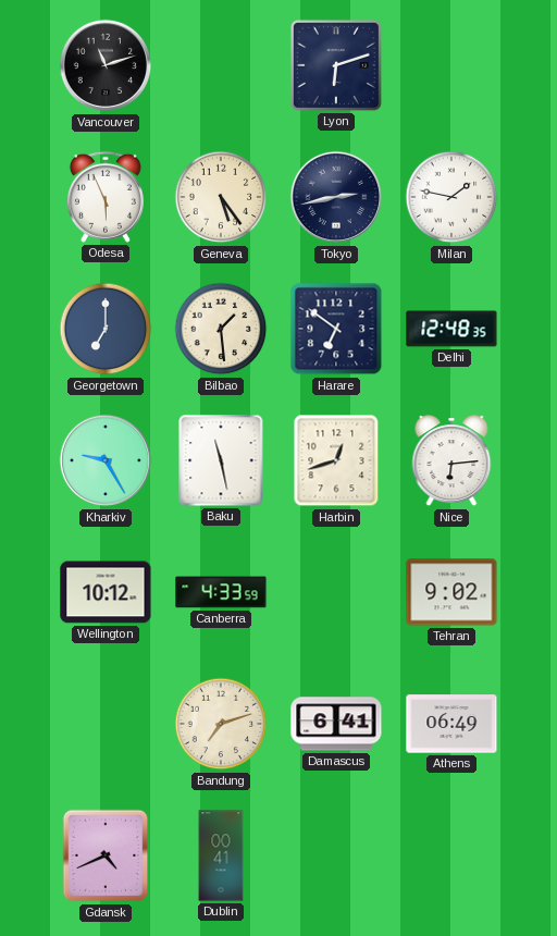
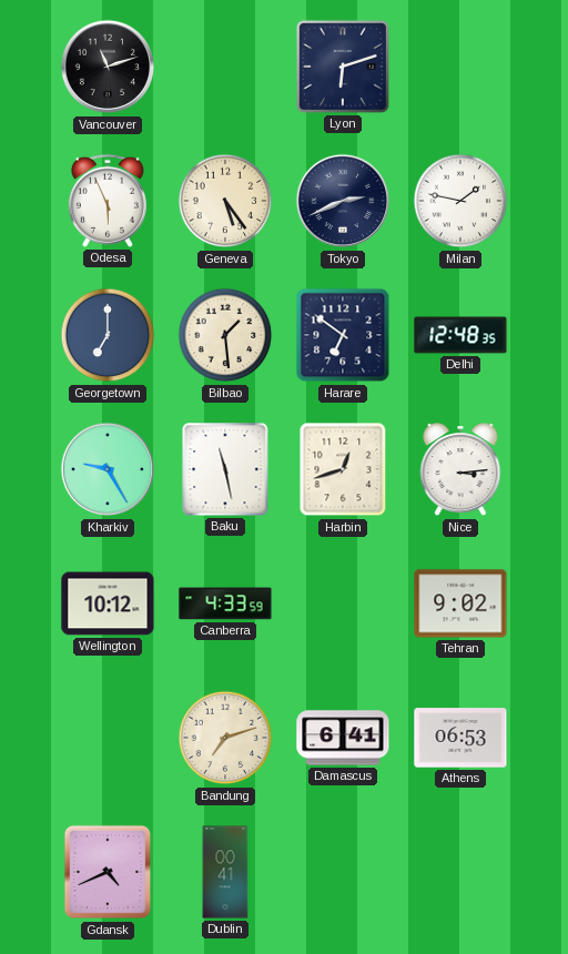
Tokyo: 2:43 -> 2:41 (343, 201)
Nice: 6:14 -> 3:14 (460, 470)
Athens: 06:49 -> 06:53 (460, 738)
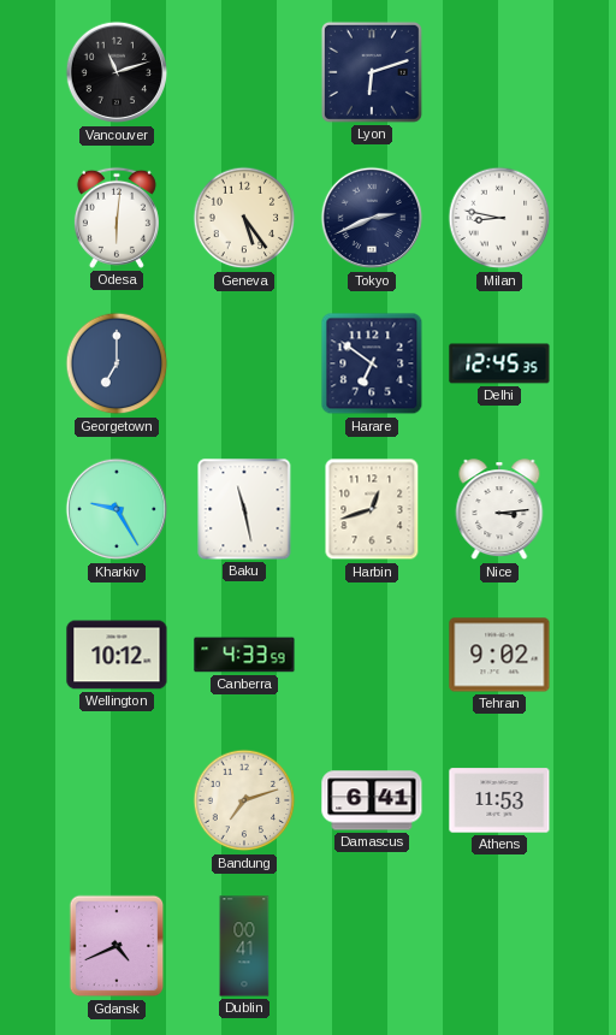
Odesa: 5:56 -> 6:01 (117, 218)
Milan: 1:47 -> 8:47 (499, 218)
Bilbao: 1:29 -> none (225, 335)
Delhi: 12:48 -> 12:45 (499, 363)
Athens: 06:53 -> 11:53 (499, 800)
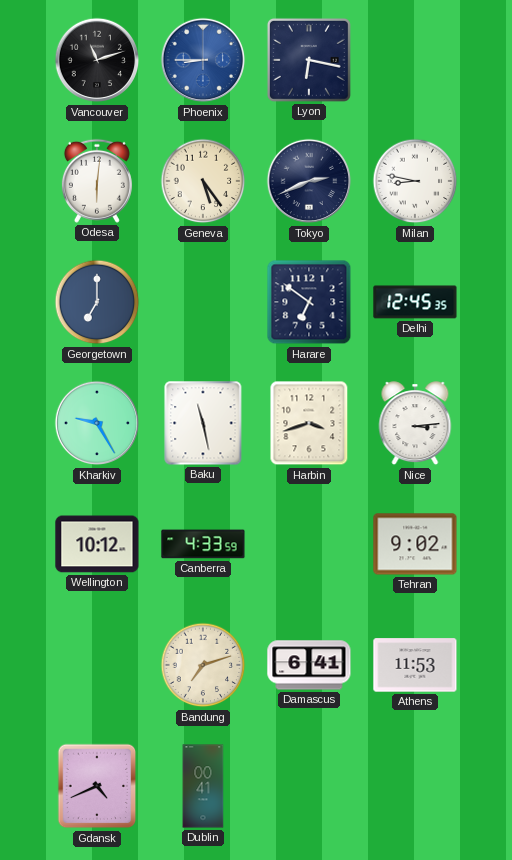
Phoenix: none -> 8:45 (203, 60)
Lyon: 6:12 -> 6:17 (309, 60)
Harbin: 12:42 -> 3:42 (309, 423)
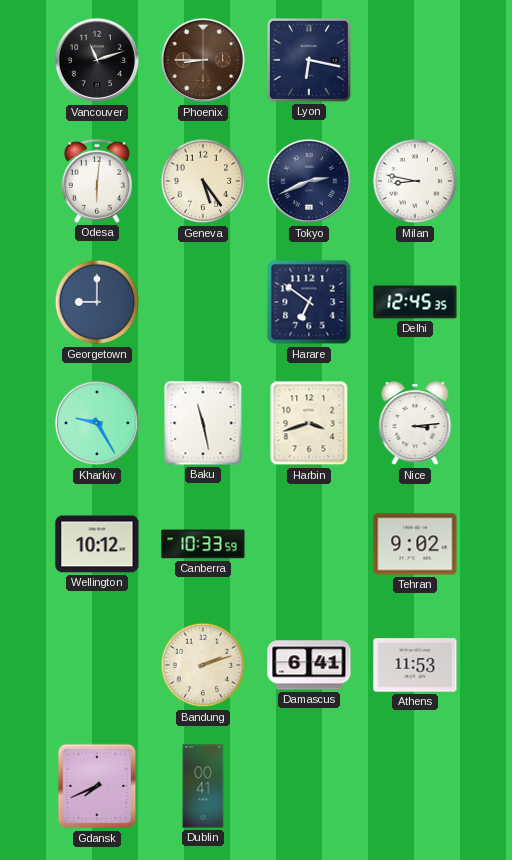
Phoenix dial: blue -> brown (203, 60)
Georgetown: 7:00 -> 9:00 (97, 302)
Canberra: 4:33 -> 10:33 (203, 544)
Bandung: 7:12 -> 2:12 (203, 665)
Gdansk: 4:41 -> 7:41 (97, 786)
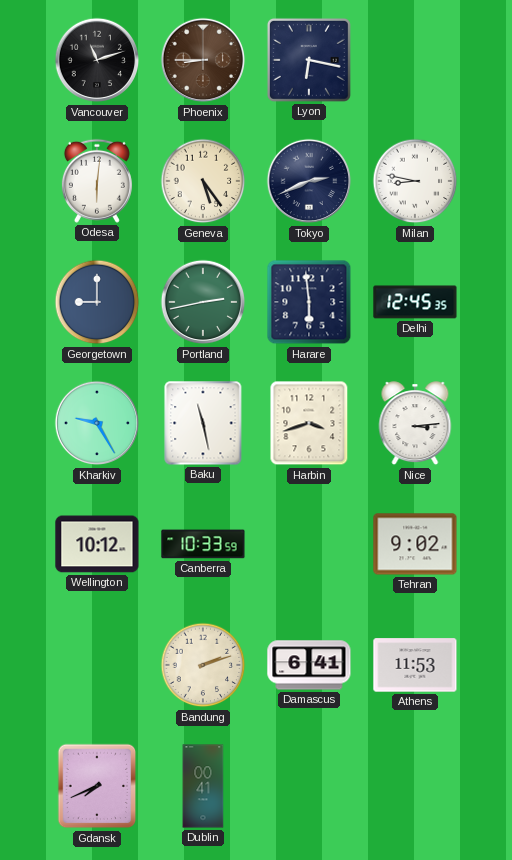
Portland: none -> 2:43 (203, 302)
Harare: 6:51 -> 5:59 (309, 302)
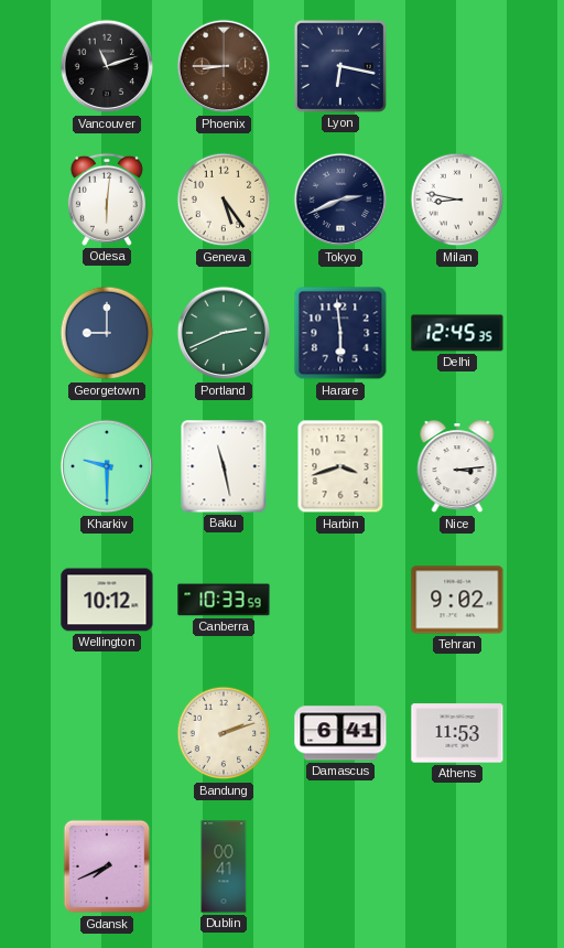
Portland: 2:43 -> 2:41 (224, 333)
Kharkiv: 9:25 -> 9:30 (107, 466)
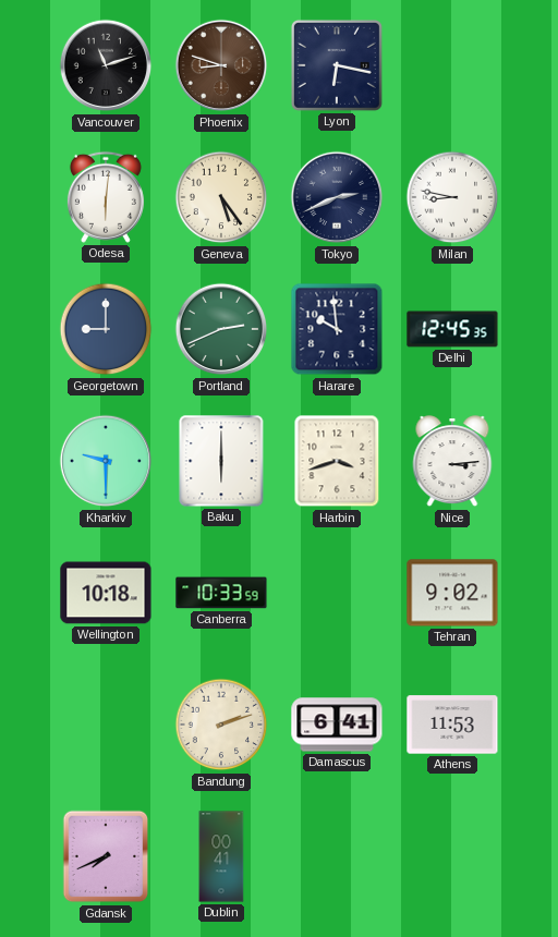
Phoenix: 8:45 -> 8:48 (221, 65)
Harare: 5:59 -> 9:59 (337, 329)
Baku: 11:28 -> 6:00 (221, 461)
Wellington: 10:12 -> 10:18 (106, 593)
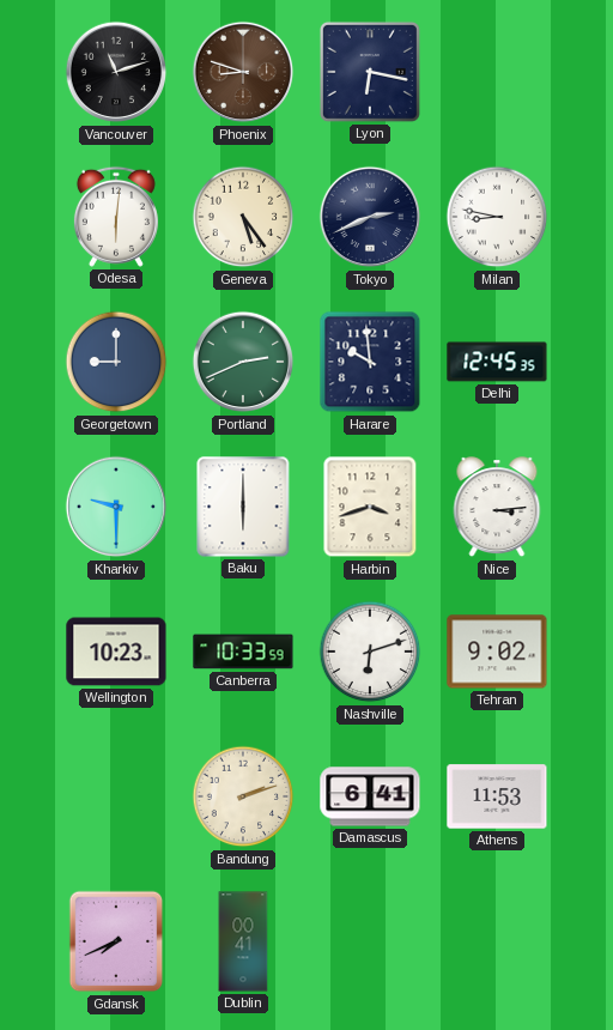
Wellington: 10:18 -> 10:23 (116, 652)
Nashville: none -> 6:12 (370, 652)
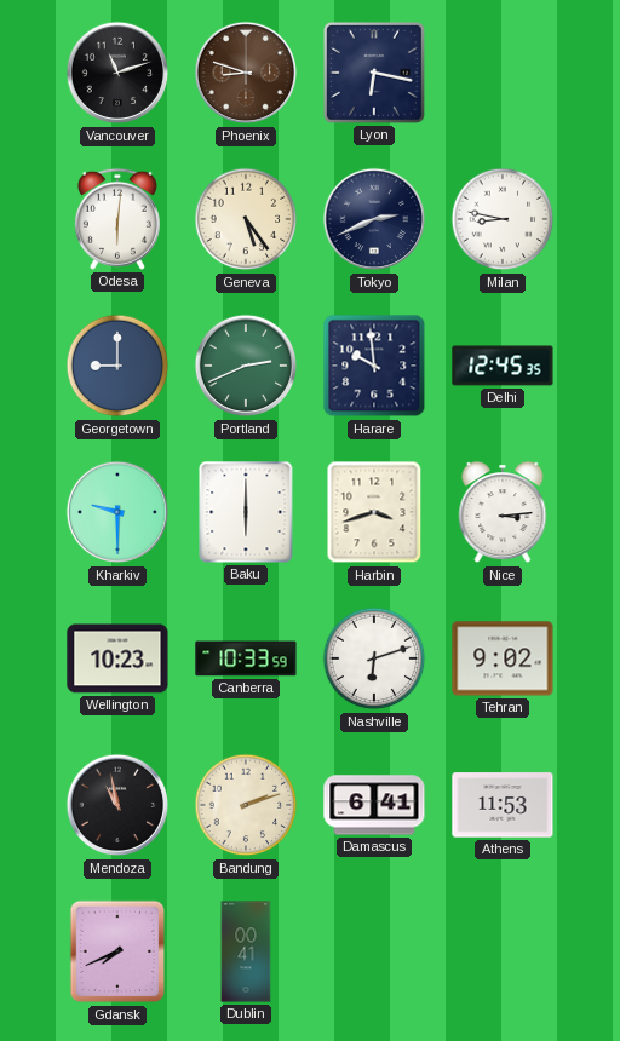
Mendoza: none -> 10:58 (117, 805)
